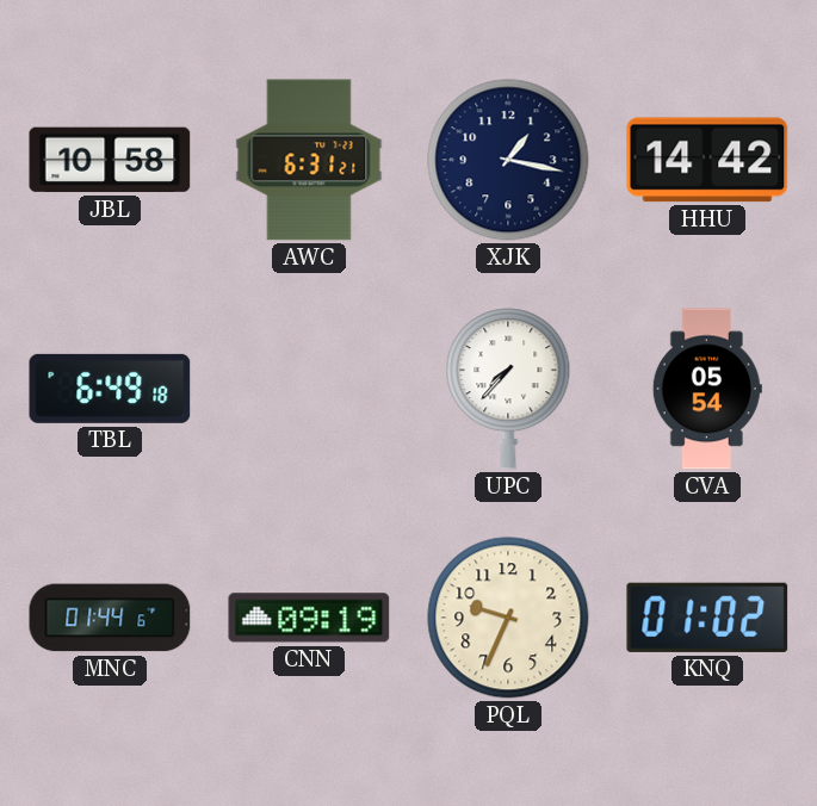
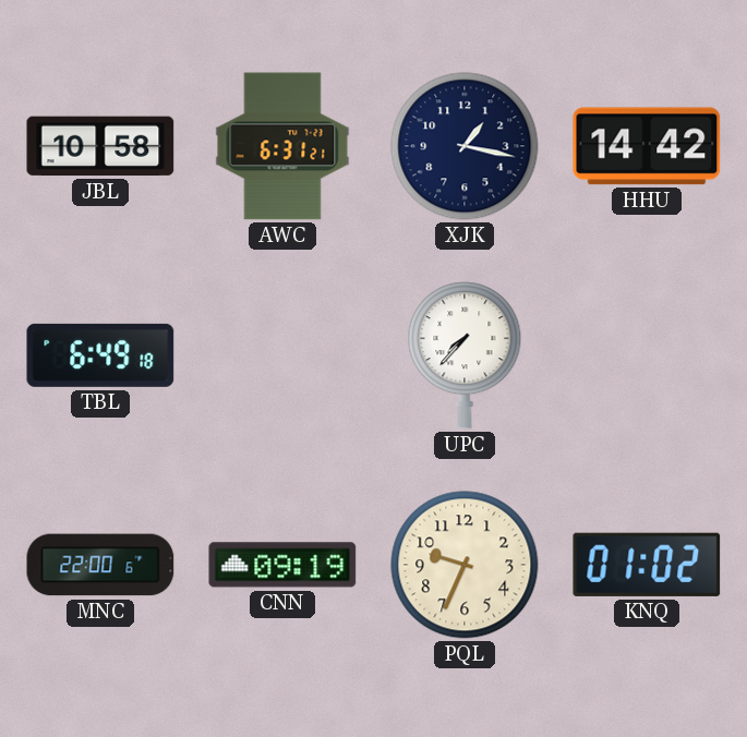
CVA: 05:54 -> none (707, 389)
MNC: 01:44 -> 22:00 (100, 565)
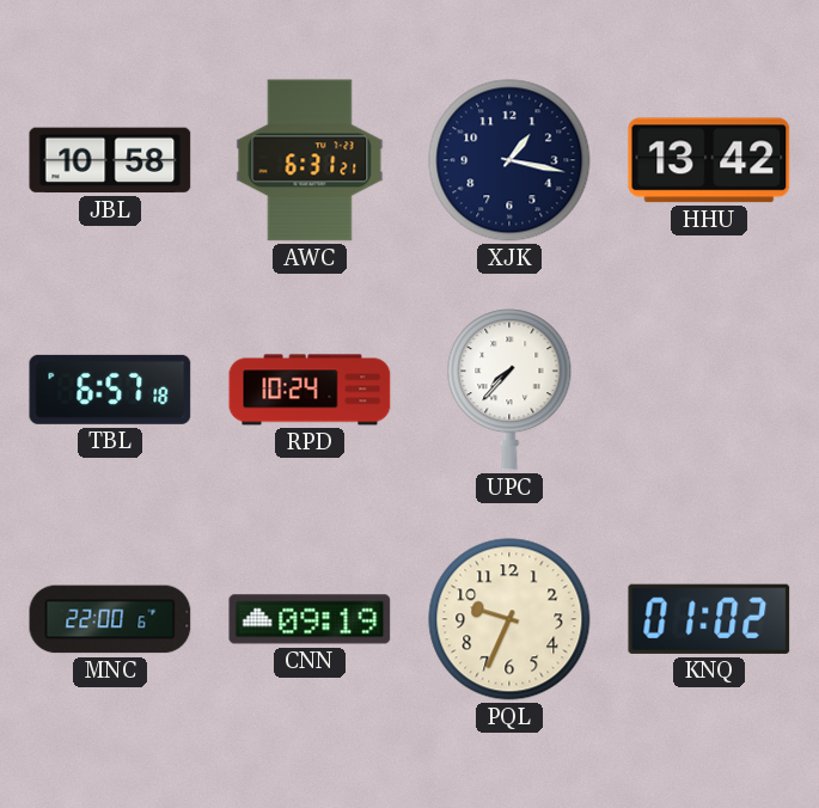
HHU: 14:42 -> 13:42 (709, 160)
TBL: 6:49 -> 6:57 (110, 390)
RPD: none -> 10:24 (310, 390)
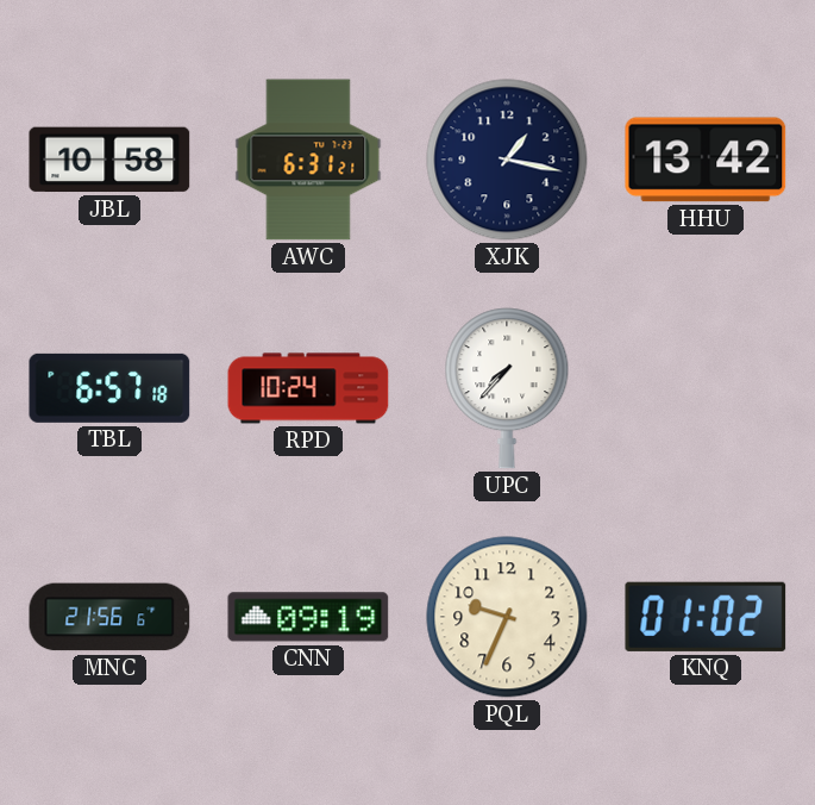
MNC: 22:00 -> 21:56 (109, 617)
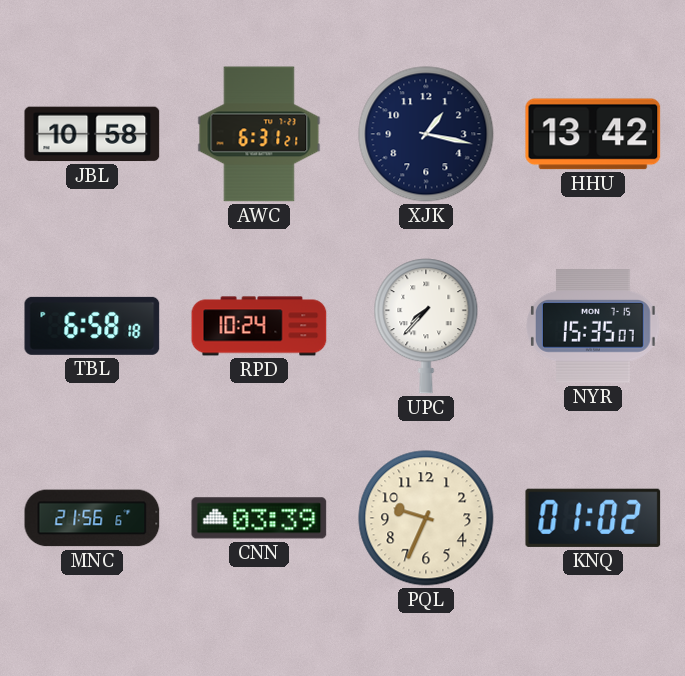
TBL: 6:57 -> 6:58 (92, 326)
NYR: none -> 15:35 (594, 326)
CNN: 09:19 -> 03:39 (259, 518)
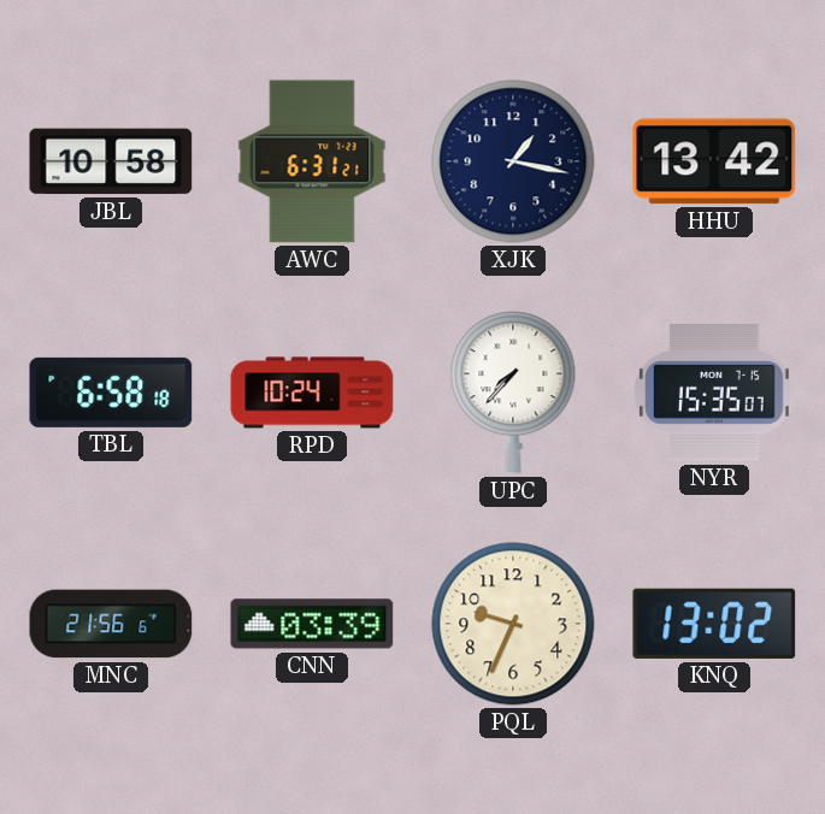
KNQ: 01:02 -> 13:02 (714, 624)
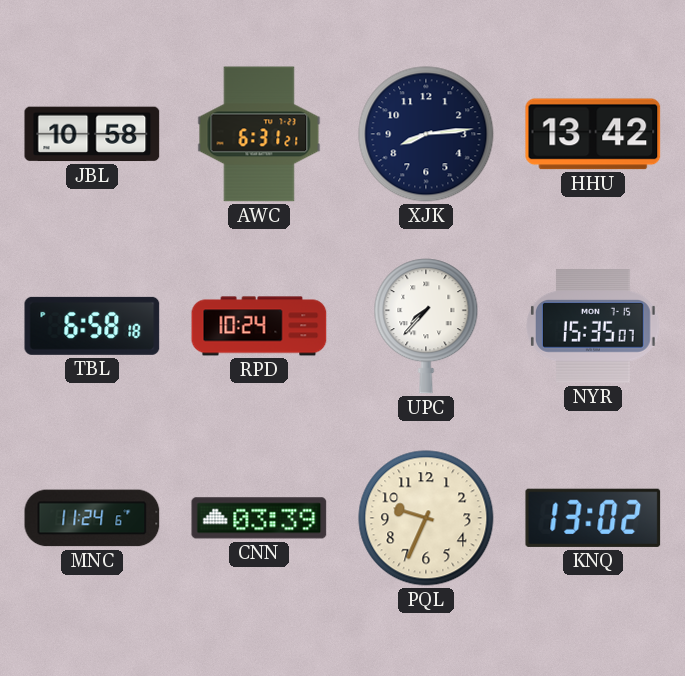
XJK: 1:17 -> 8:14 (426, 134)
MNC: 21:56 -> 11:24 (92, 518)
